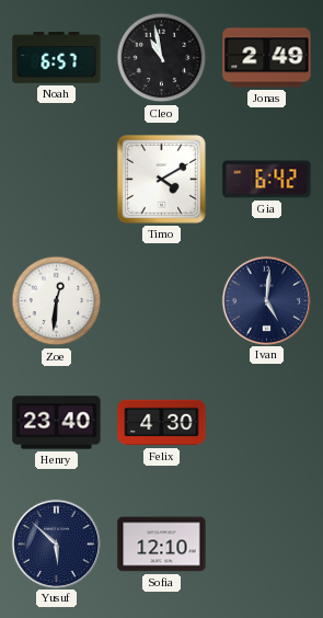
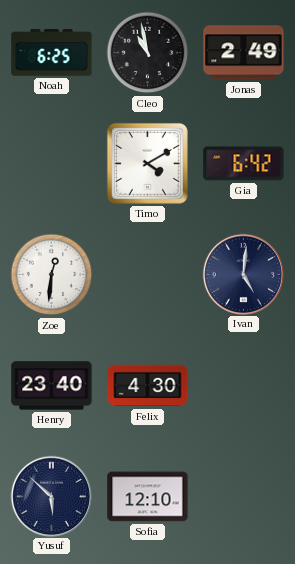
Noah: 6:57 -> 6:25 (52, 53)
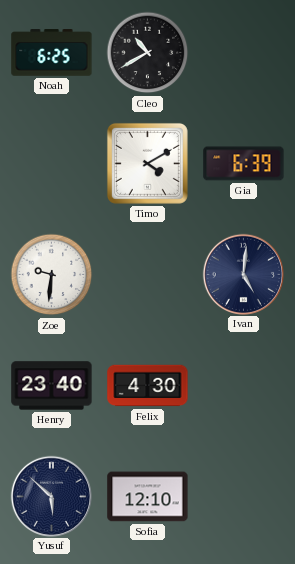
Cleo: 10:58 -> 10:40 (148, 53)
Jonas: 2:49 -> none (244, 53)
Gia: 6:42 -> 6:39 (244, 164)
Zoe: 12:31 -> 9:31 (52, 275)
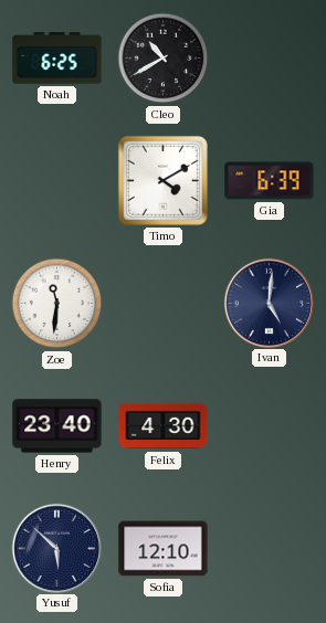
Zoe: 9:31 -> 11:31 (57, 304)
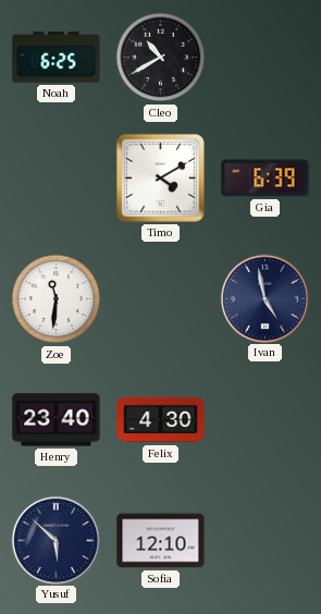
Ivan: 5:01 -> 4:58 (264, 298)
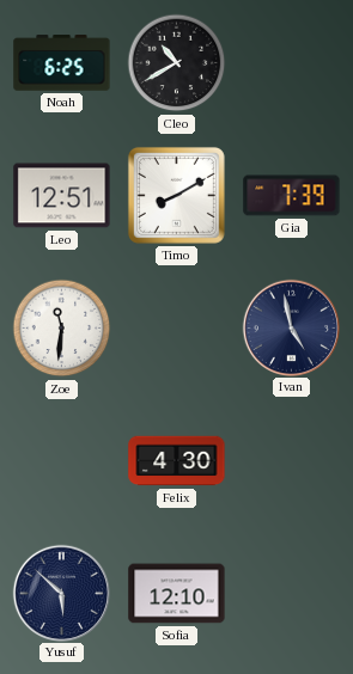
Leo: none -> 12:51 (62, 196)
Timo: 4:10 -> 8:10 (176, 195)
Gia: 6:39 -> 7:39 (292, 196)
Henry: 23:40 -> none (57, 420)
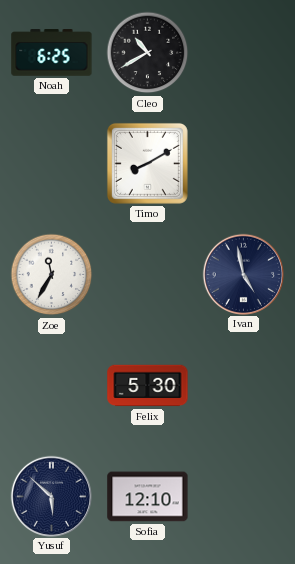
Leo: 12:51 -> none (62, 196)
Gia: 7:39 -> none (292, 196)
Zoe: 11:31 -> 11:35 (52, 275)
Felix: 4:30 -> 5:30 (148, 386)
